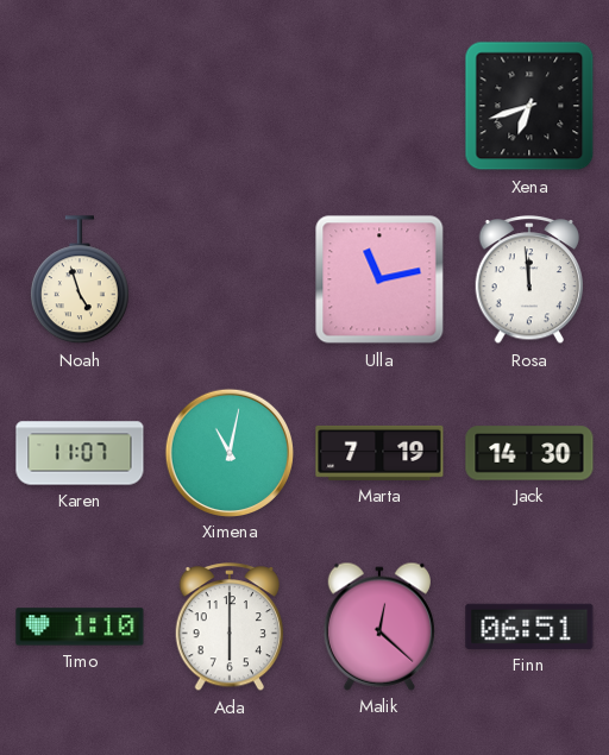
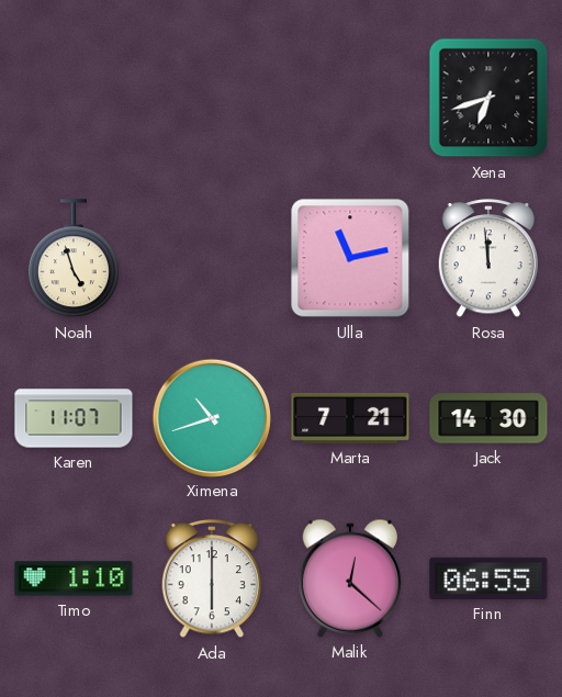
Ximena: 11:02 -> 10:42 (211, 417)
Marta: 7:19 -> 7:21 (350, 418)
Finn: 06:51 -> 06:55 (488, 578)
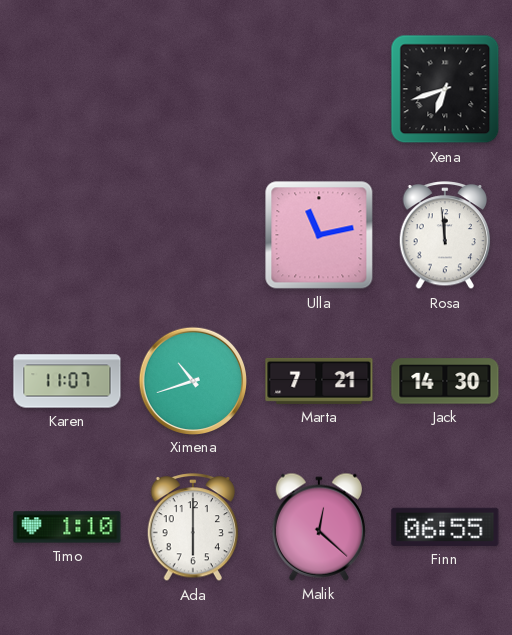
Noah: 4:57 -> none (74, 259)
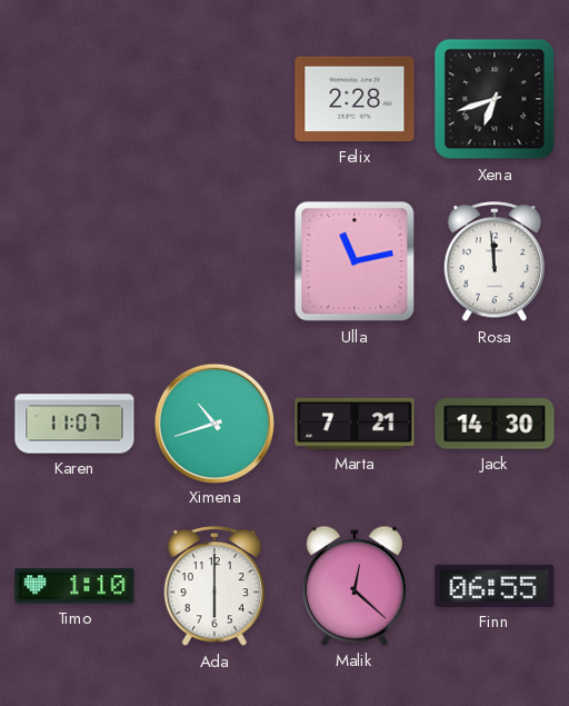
Felix: none -> 2:28 (355, 99)
